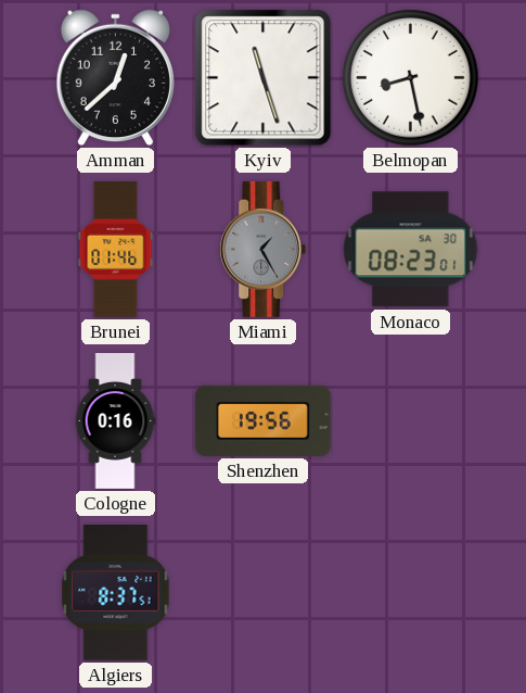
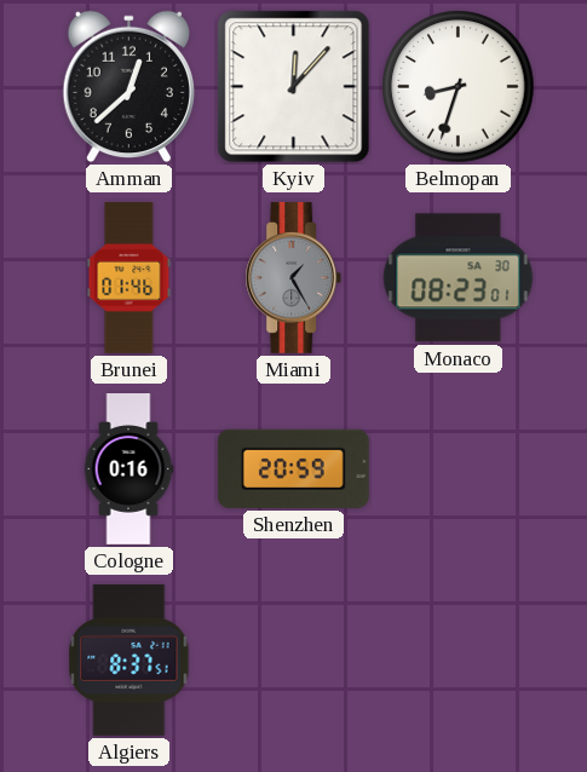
Kyiv: 11:27 -> 12:07 (294, 87)
Belmopan: 8:28 -> 8:33 (459, 87)
Shenzhen: 19:56 -> 20:59 (293, 468)
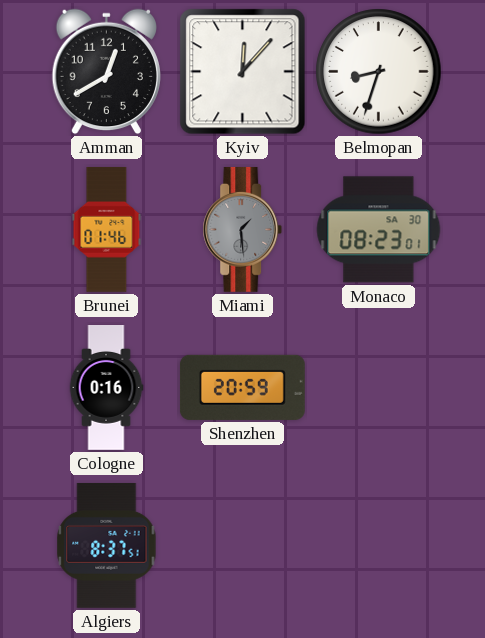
Amman: 12:38 -> 12:40 (106, 72)
Miami: 1:25 -> 1:29 (243, 229)
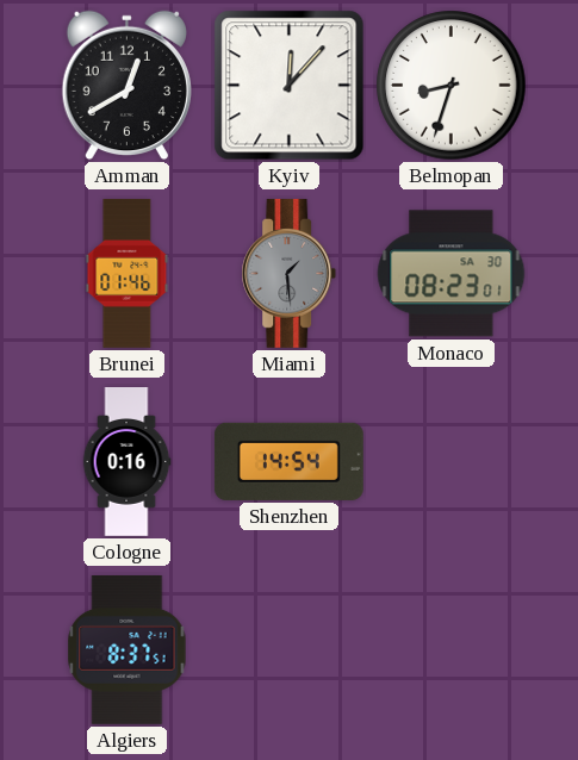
Shenzhen: 20:59 -> 14:54 (288, 461)
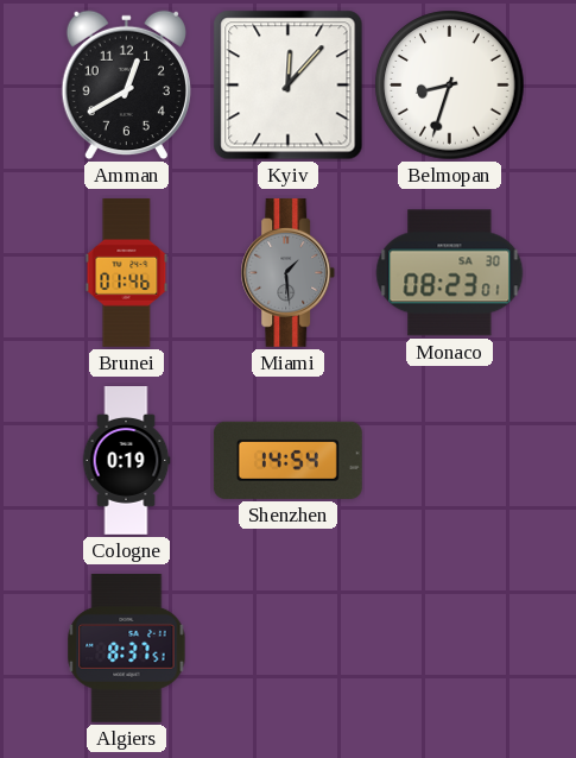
Cologne: 0:16 -> 0:19 (126, 461)
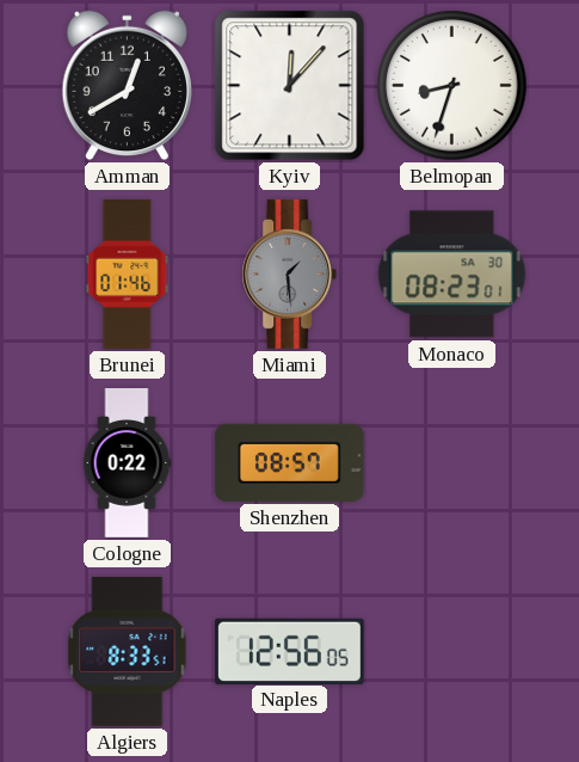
Cologne: 0:19 -> 0:22 (127, 463)
Shenzhen: 14:54 -> 08:57 (289, 462)
Algiers: 8:37 -> 8:33 (128, 651)
Naples: none -> 12:56 (289, 651)
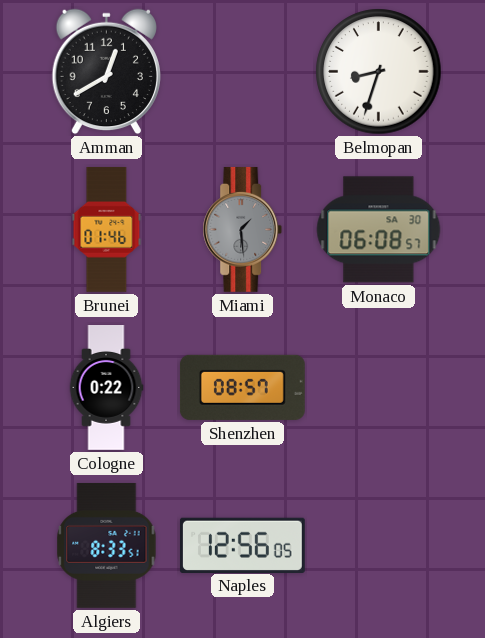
Kyiv: 12:07 -> none (290, 86)
Monaco: 08:23 -> 06:08 (379, 230)
